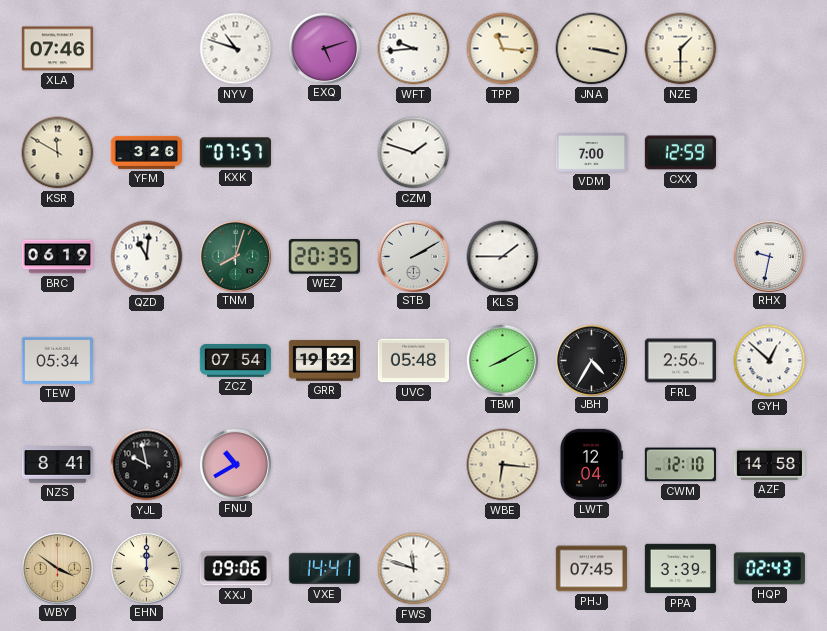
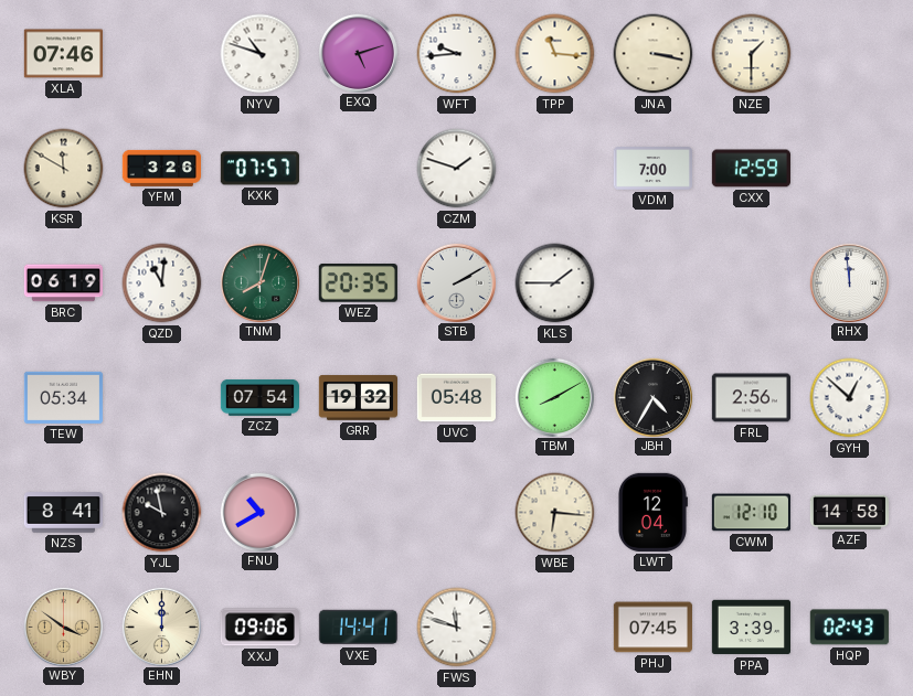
RHX: 9:32 -> 11:59 (849, 282)
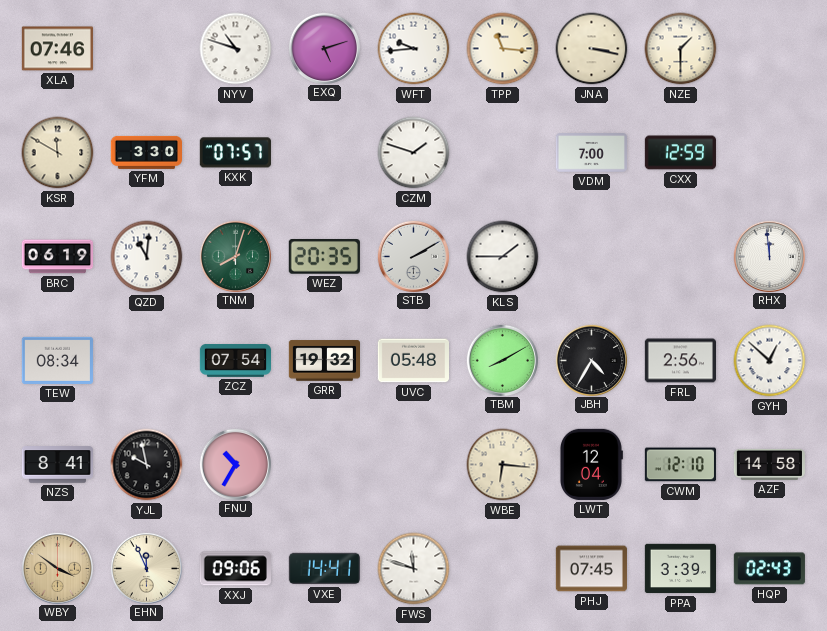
YFM: 3:26 -> 3:30 (146, 152)
TEW: 05:34 -> 08:34 (57, 360)
FNU: 10:40 -> 10:35 (235, 464)
EHN: 12:00 -> 11:56 (146, 568)
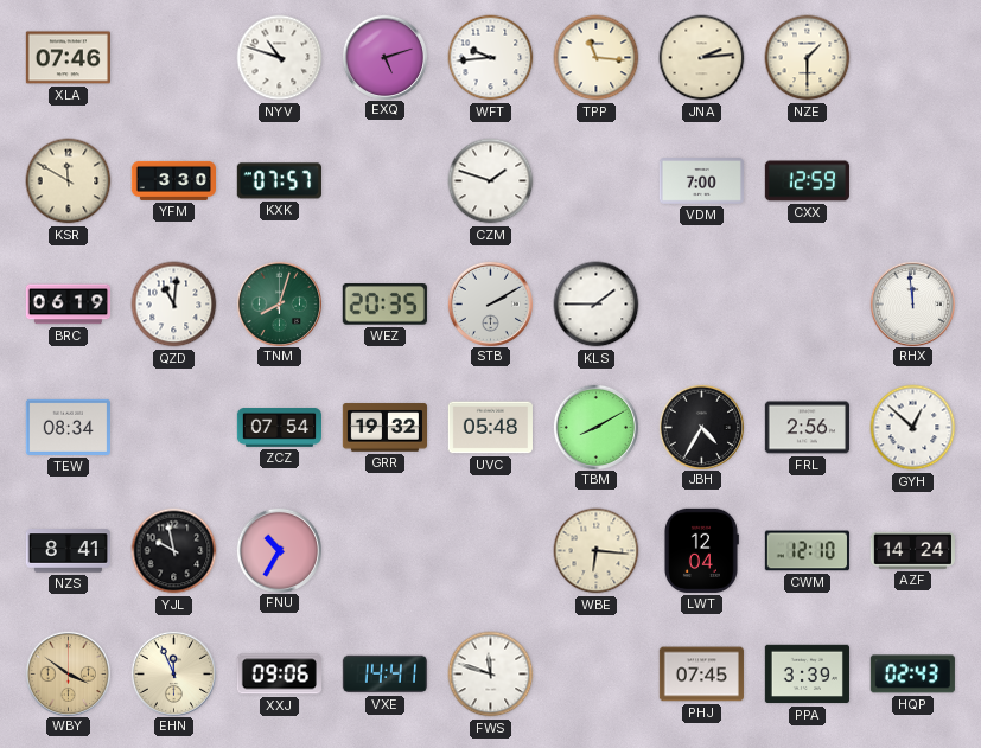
JNA: 3:17 -> 2:14 (702, 58)
AZF: 14:58 -> 14:24 (912, 550)
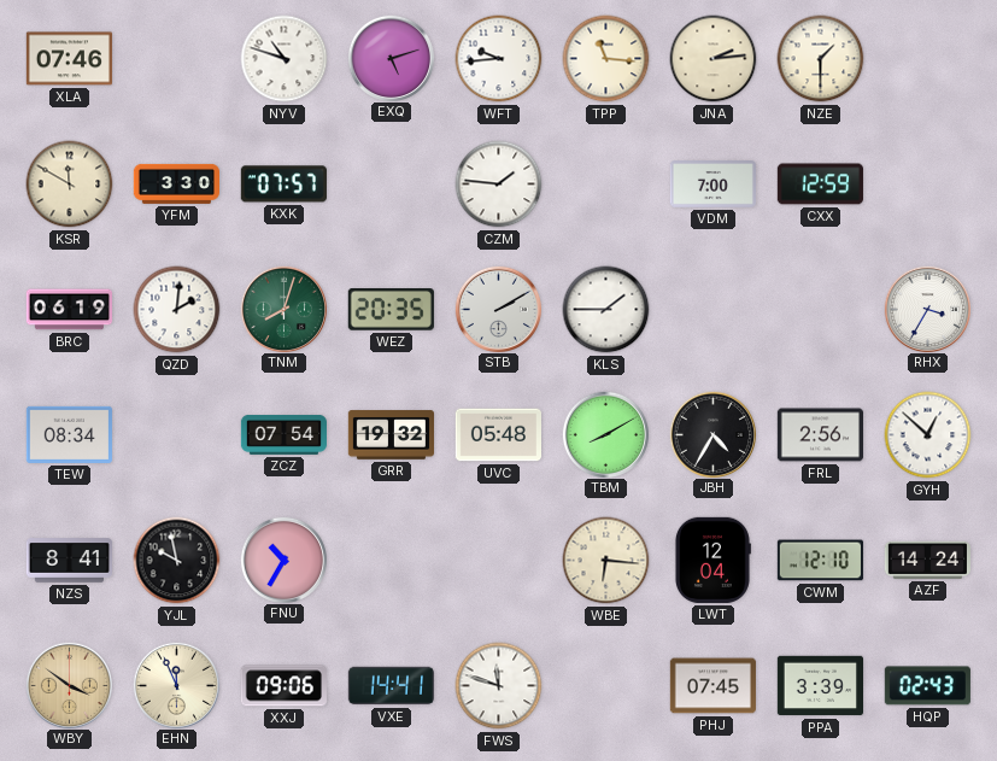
CZM: 1:48 -> 1:46 (499, 185)
QZD: 11:01 -> 2:01 (177, 310)
RHX: 11:59 -> 3:35 (927, 309)
